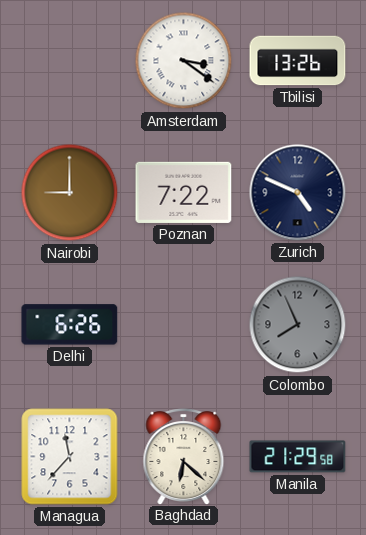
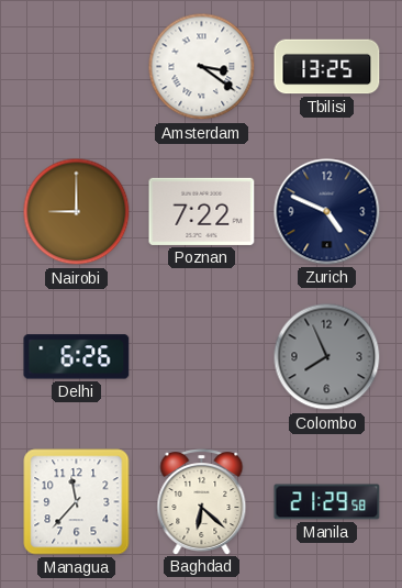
Tbilisi: 13:26 -> 13:25 (327, 67)
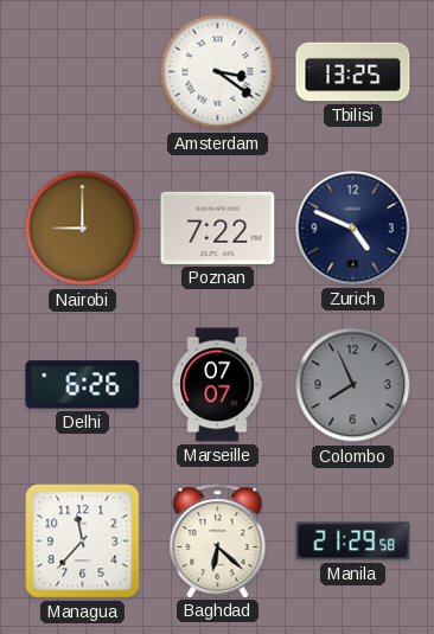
Marseille: none -> 07:07 (217, 385)
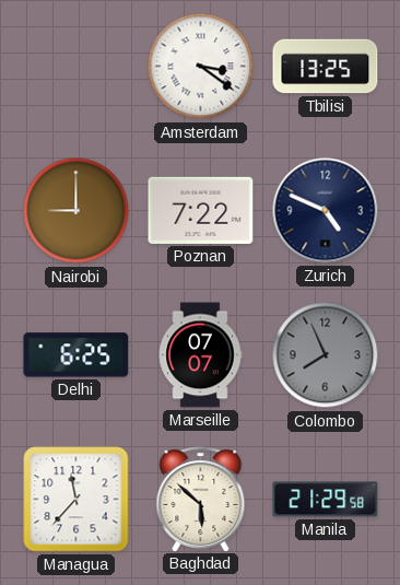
Delhi: 6:26 -> 6:25 (77, 355)
Baghdad: 6:22 -> 5:52 (201, 500)
